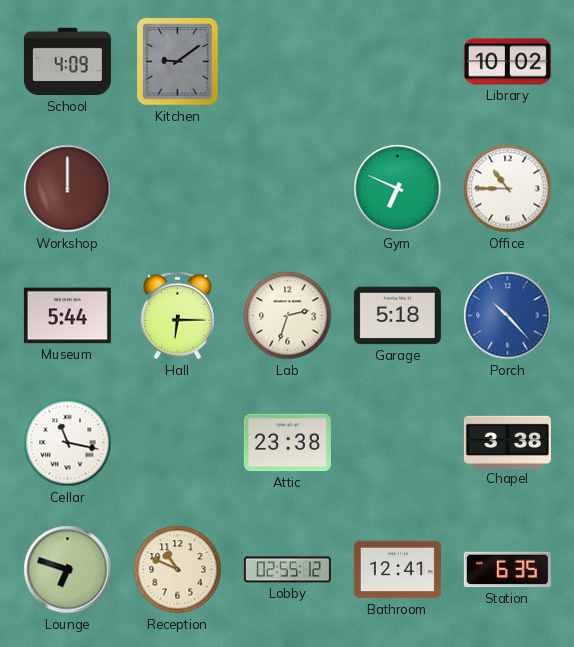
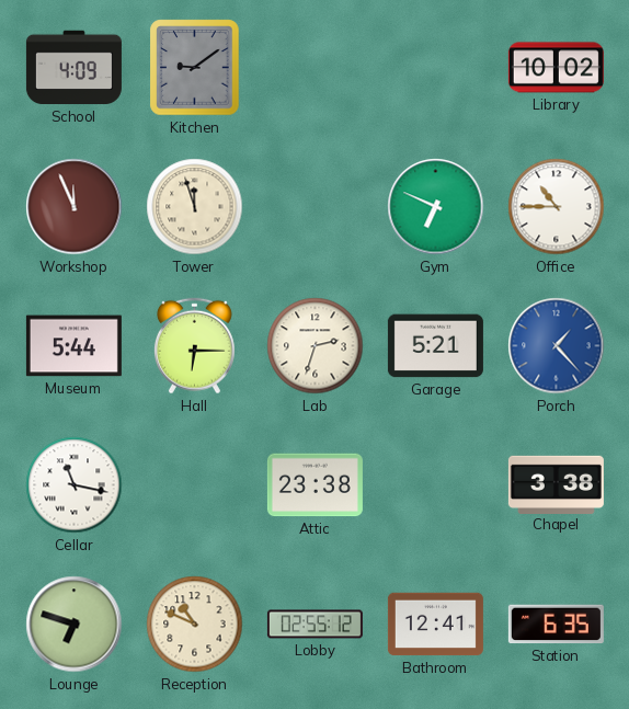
Workshop: 12:00 -> 11:56 (75, 207)
Tower: none -> 11:57 (195, 207)
Garage: 5:18 -> 5:21 (435, 346)
Porch: 10:23 -> 1:23 (557, 346)
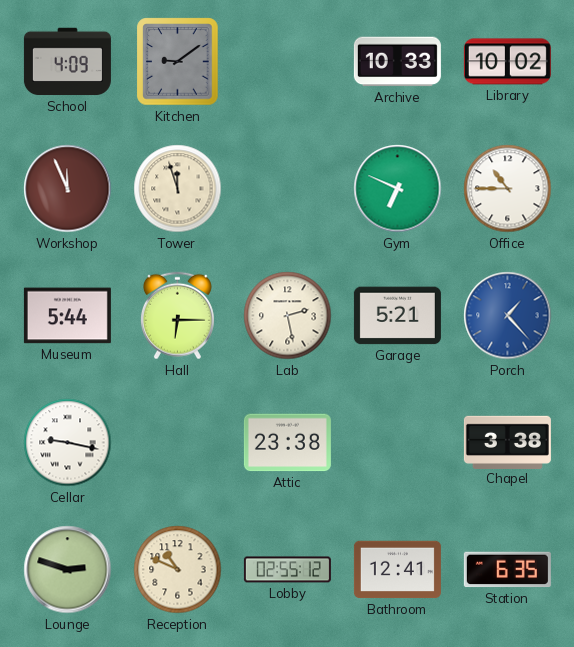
Archive: none -> 10:33 (397, 62)
Lab: 2:33 -> 2:28 (288, 316)
Cellar: 11:17 -> 9:17 (68, 443)
Lounge: 6:48 -> 2:48 (68, 570)
